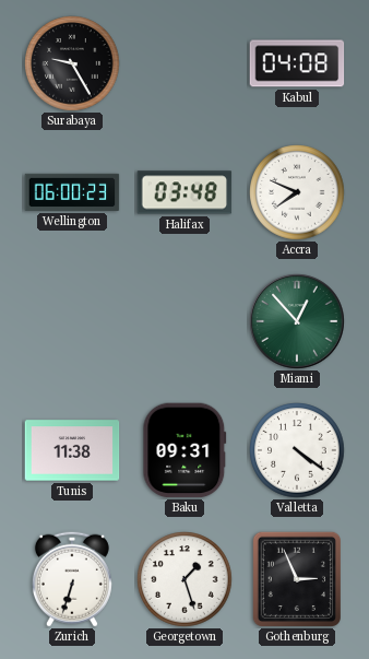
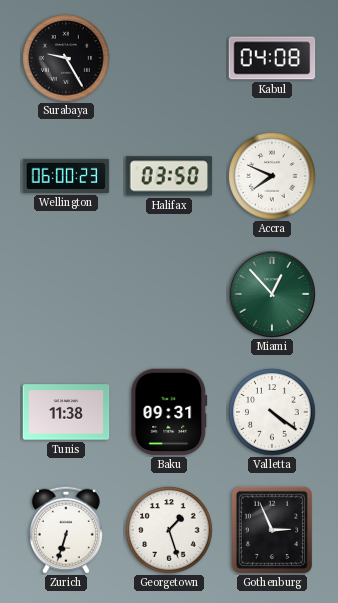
Halifax: 03:48 -> 03:50 (169, 176)
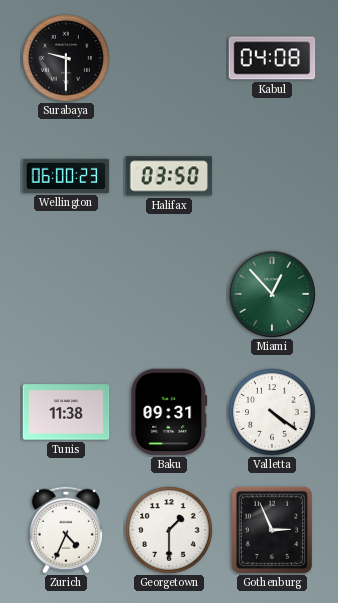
Surabaya: 9:25 -> 9:30 (66, 58)
Accra: 7:49 -> none (272, 176)
Zurich: 6:33 -> 4:34 (66, 530)
Georgetown: 1:27 -> 1:30 (169, 530)
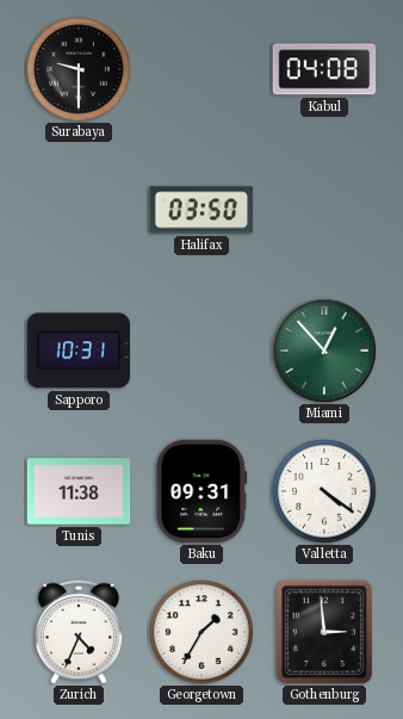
Wellington: 06:00 -> none (66, 176)
Sapporo: none -> 10:31 (79, 351)
Georgetown: 1:30 -> 1:35 (201, 632)
Gothenburg: 2:56 -> 2:59 (323, 631)
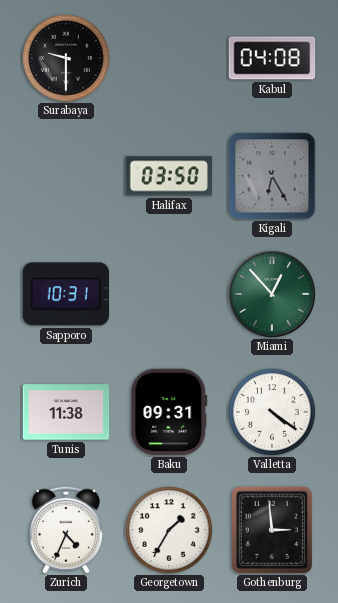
Kigali: none -> 6:25 (272, 176)
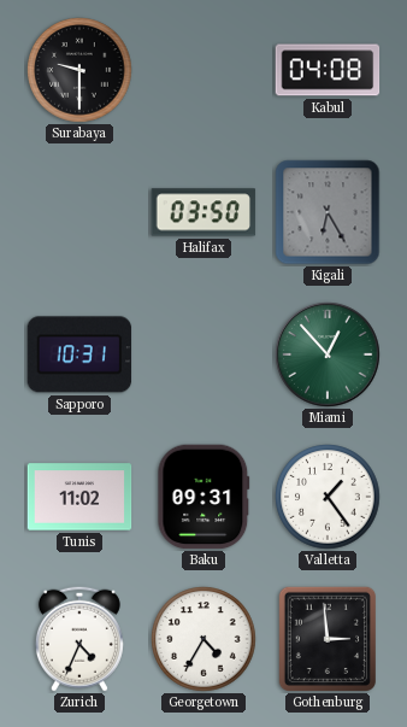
Tunis: 11:38 -> 11:02 (79, 497)
Valletta: 4:21 -> 1:24 (328, 497)
Georgetown: 1:35 -> 4:35 (203, 639)
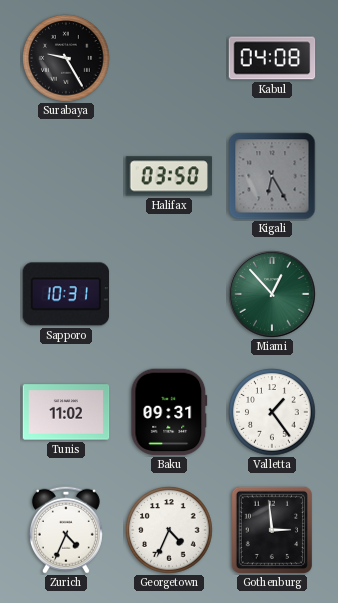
Surabaya: 9:30 -> 9:25 (66, 58)
Georgetown: 4:35 -> 4:34 (169, 530)
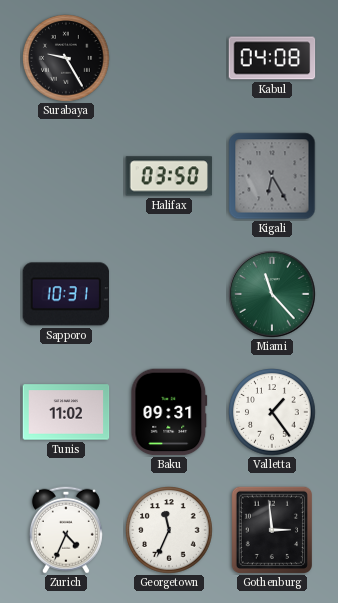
Miami: 12:53 -> 11:23 (272, 294)
Georgetown: 4:34 -> 11:34 (169, 530)
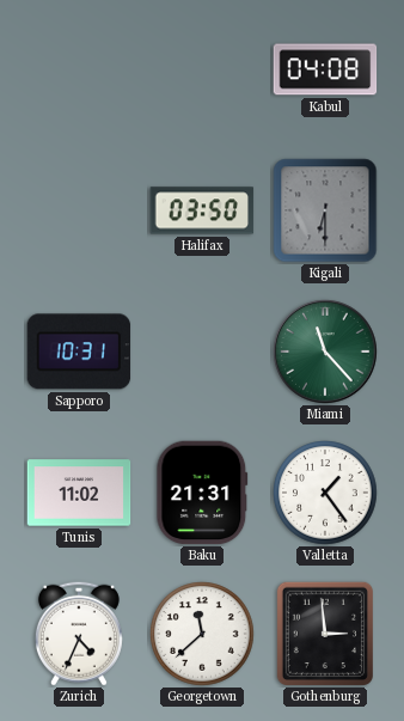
Surabaya: 9:25 -> none (66, 58)
Kigali: 6:25 -> 6:30 (325, 210)
Baku: 09:31 -> 21:31 (202, 493)
Georgetown: 11:34 -> 11:38 (202, 634)
